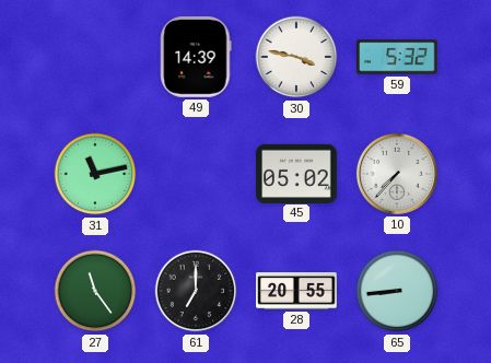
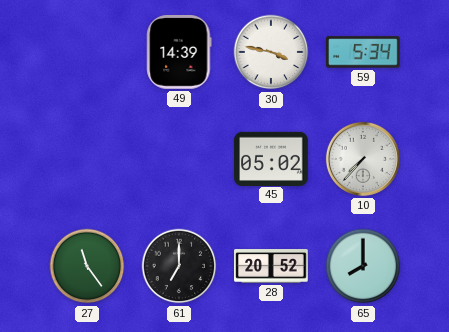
59: 5:32 -> 5:34 (363, 52)
31: 11:13 -> none (95, 174)
28: 20:55 -> 20:52 (271, 266)
65: 8:44 -> 8:00 (363, 266)
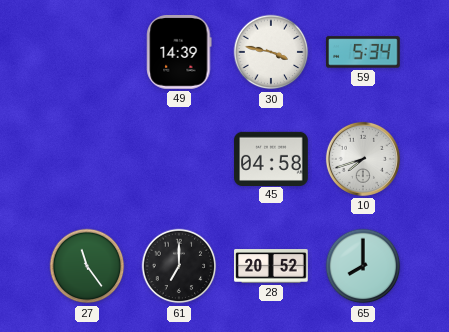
45: 05:02 -> 04:58 (271, 158)
10: 7:37 -> 7:42 (363, 159)
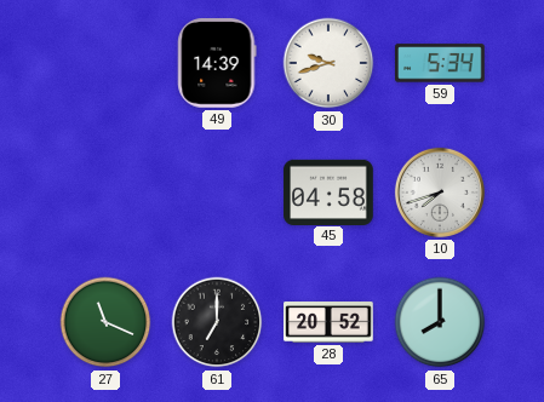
30: 3:47 -> 9:42 (328, 63)
27: 11:24 -> 11:19 (105, 322)
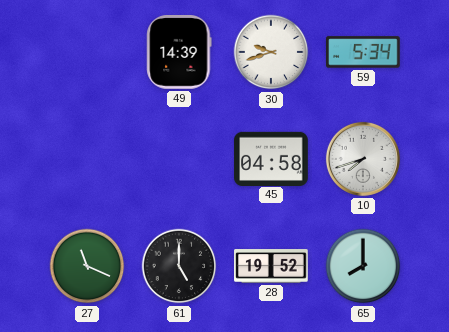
61: 7:00 -> 5:00 (179, 266)
28: 20:52 -> 19:52 (271, 266)
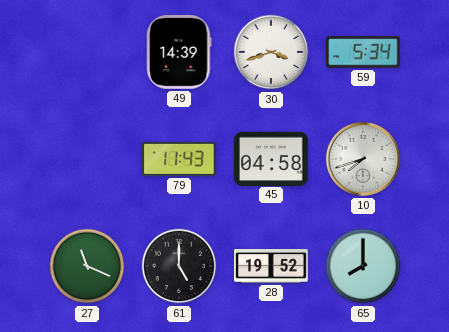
30: 9:42 -> 3:42 (271, 52)
79: none -> 11:43 (180, 159)
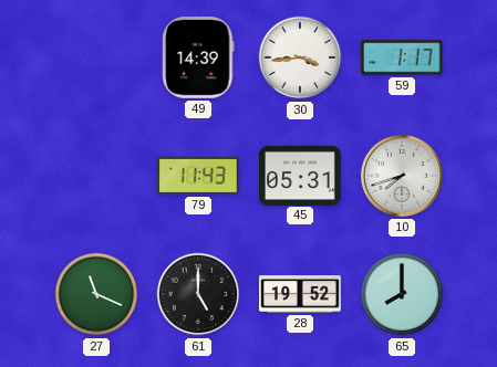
30: 3:42 -> 3:44 (300, 57)
59: 5:34 -> 1:17 (402, 57)
45: 04:58 -> 05:31 (300, 175)
